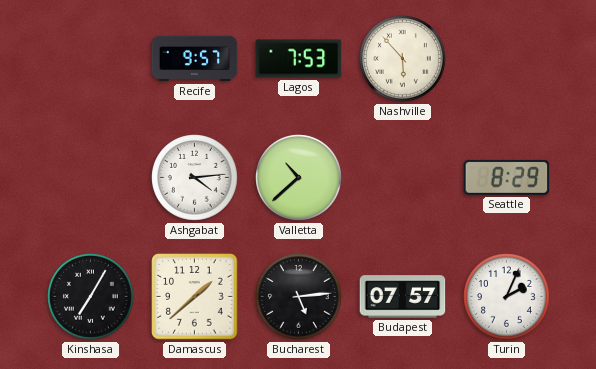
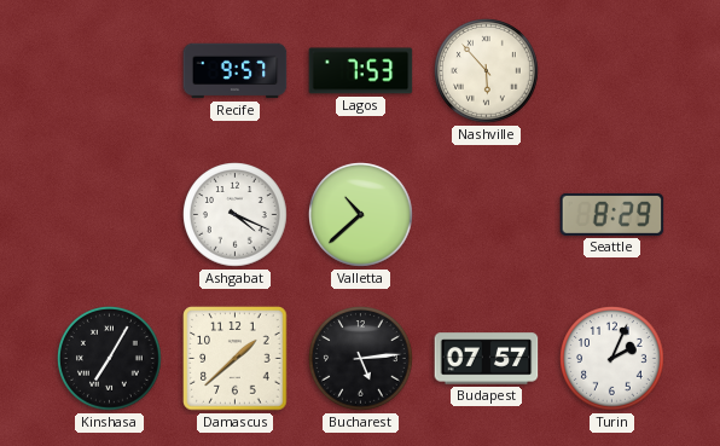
Ashgabat: 4:14 -> 4:19 (236, 215)
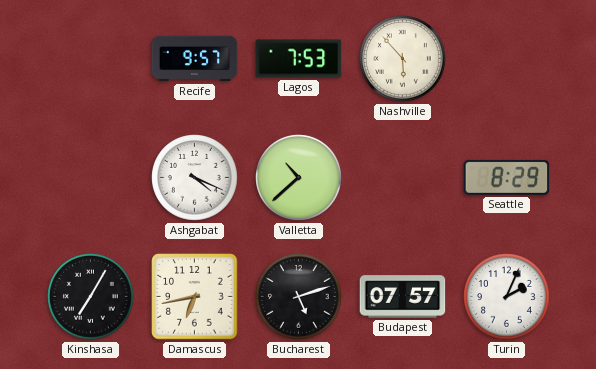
Damascus: 1:38 -> 6:43 (195, 297)
Bucharest: 5:14 -> 5:12 (299, 297)
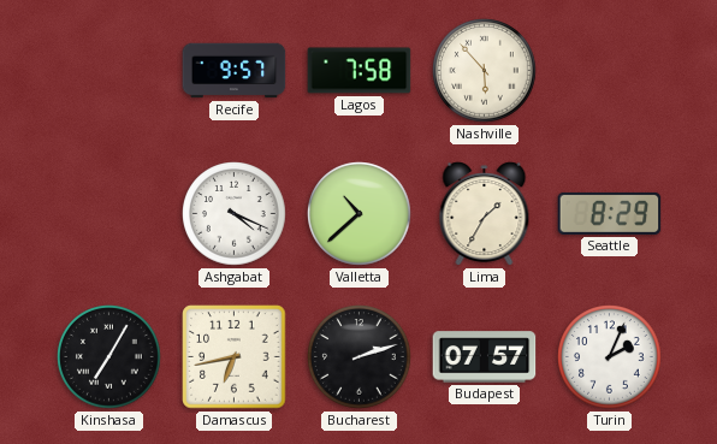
Lagos: 7:53 -> 7:58 (360, 71)
Lima: none -> 1:35 (485, 214)
Bucharest: 5:12 -> 2:12 (360, 357)
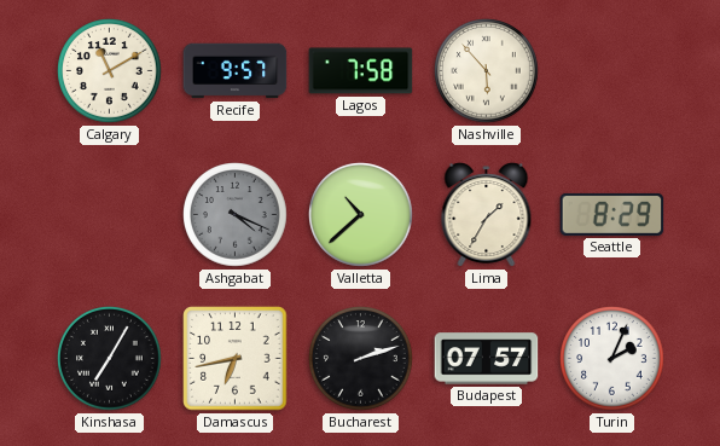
Calgary: none -> 11:10 (110, 71)
Ashgabat dial: white -> grey (236, 215)
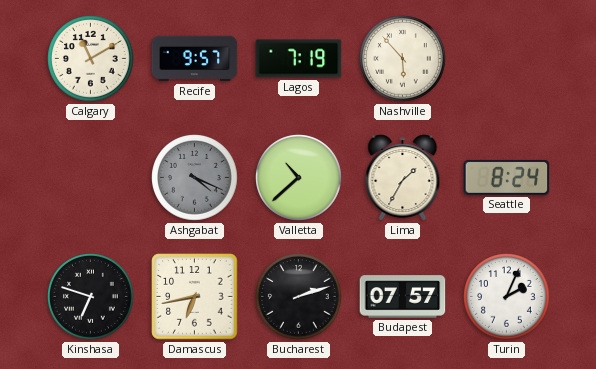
Lagos: 7:58 -> 7:19 (299, 59)
Seattle: 8:29 -> 8:24 (507, 177)
Kinshasa: 7:05 -> 6:48 (91, 297)
